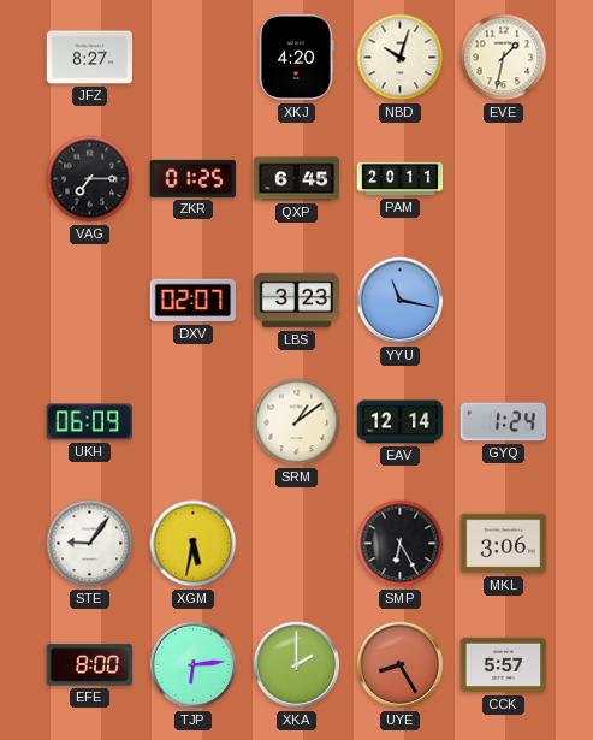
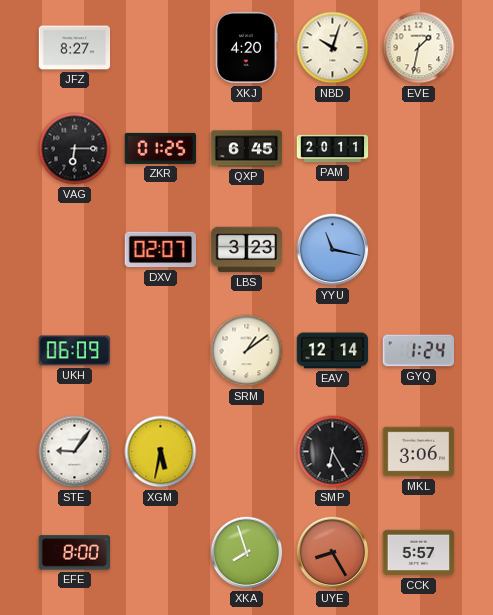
VAG: 7:15 -> 6:15 (75, 149)
TJP: 6:14 -> none (194, 665)
XKA: 2:00 -> 7:57 (247, 553)
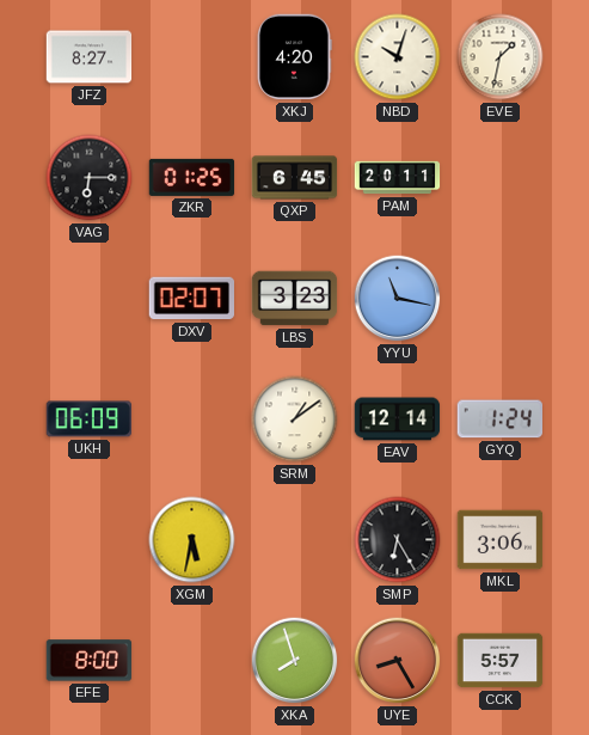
STE: 9:06 -> none (75, 452)
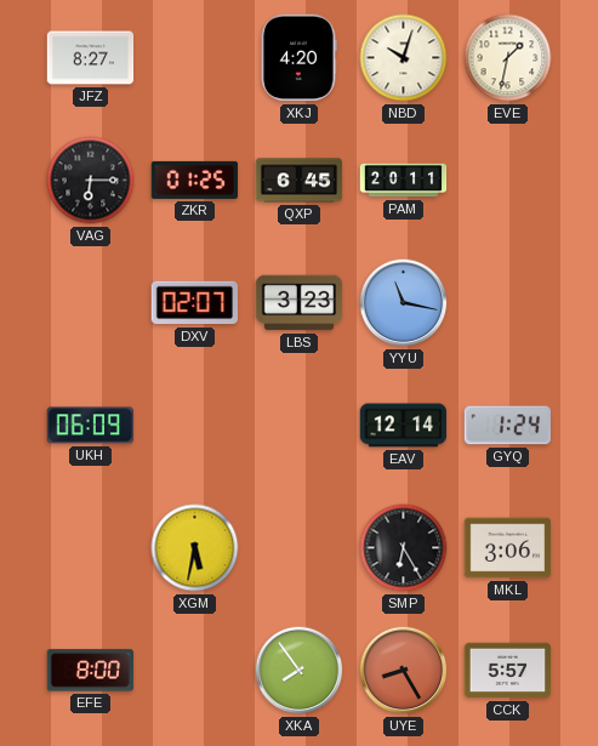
SRM: 1:09 -> none (295, 419)
XKA: 7:57 -> 7:54 (300, 671)
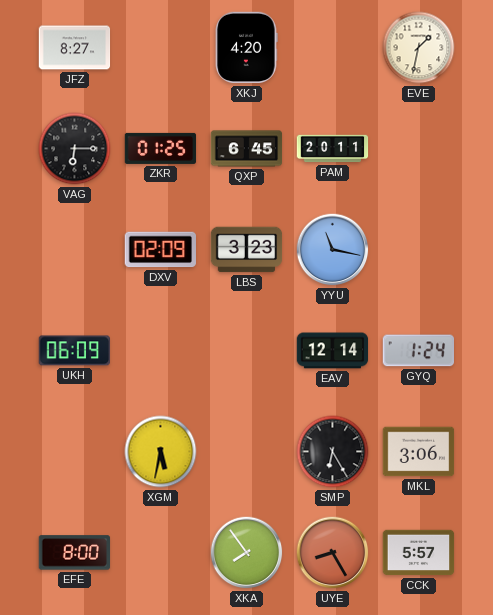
NBD: 10:03 -> none (404, 58)
DXV: 02:07 -> 02:09 (161, 250)
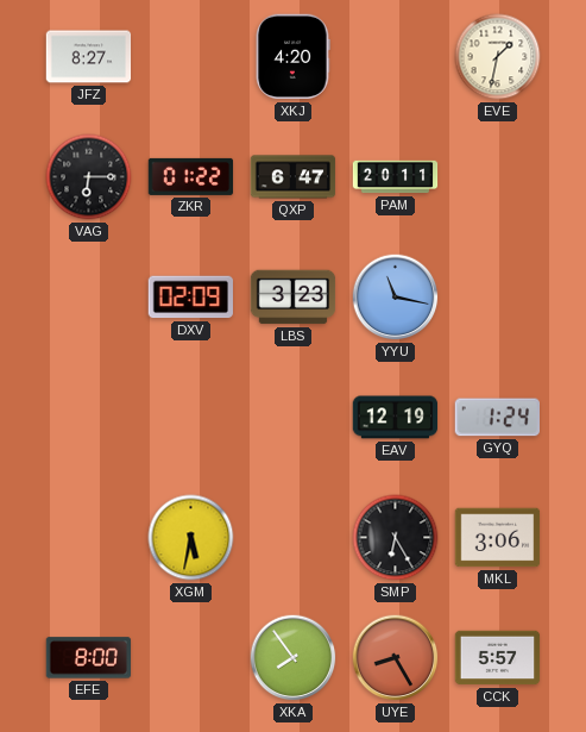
ZKR: 01:25 -> 01:22 (191, 176)
QXP: 6:45 -> 6:47 (294, 177)
UKH: 06:09 -> none (74, 351)
EAV: 12:14 -> 12:19 (396, 418)
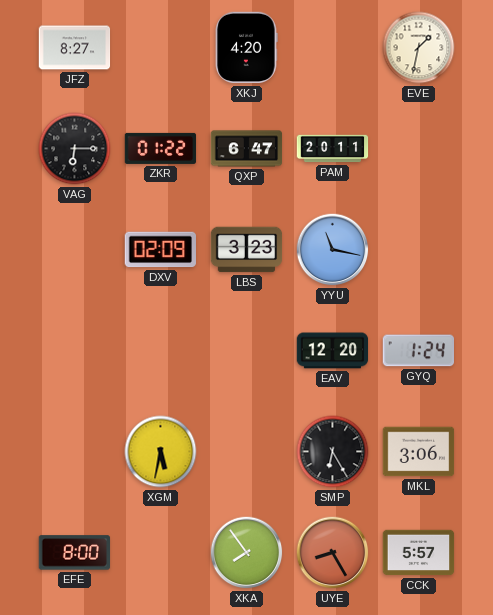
EAV: 12:19 -> 12:20 (333, 351)
